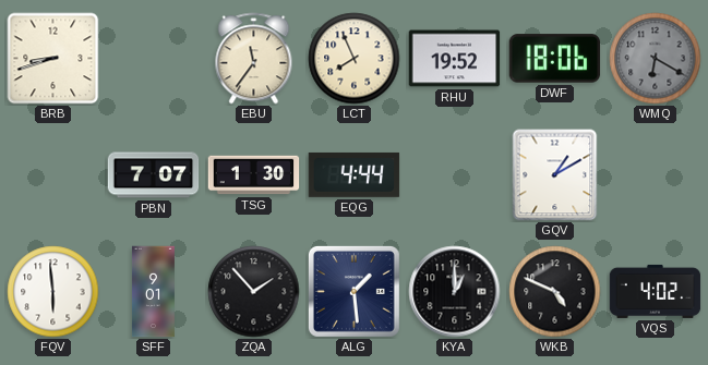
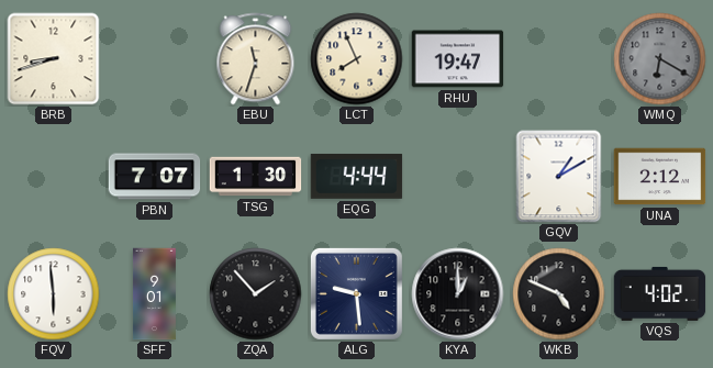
EBU: 11:36 -> 11:33 (256, 59)
RHU: 19:52 -> 19:47 (458, 59)
DWF: 18:06 -> none (555, 59)
UNA: none -> 2:12 (660, 177)
ALG: 1:29 -> 9:29 (356, 293)
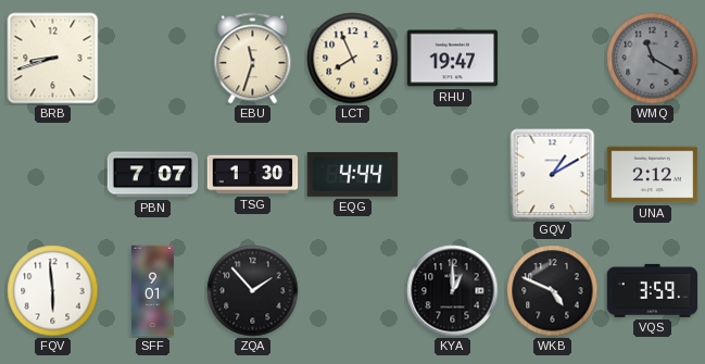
WMQ: 6:20 -> 11:20 (653, 59)
ALG: 9:29 -> none (356, 293)
VQS: 4:02 -> 3:59 (653, 290)
